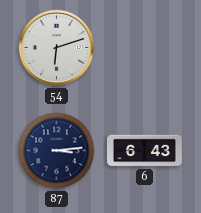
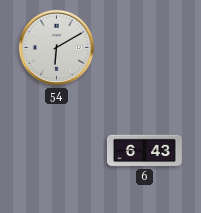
54: 6:12 -> 6:10 (57, 48)
87: 3:14 -> none (57, 151)
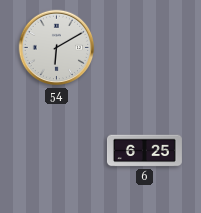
6: 6:43 -> 6:25 (144, 151)
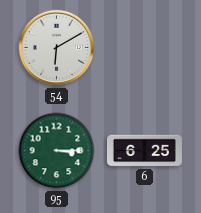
95: none -> 3:15 (57, 151)
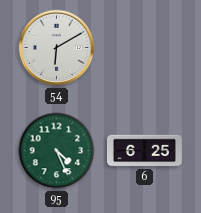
95: 3:15 -> 4:26 (57, 151)
